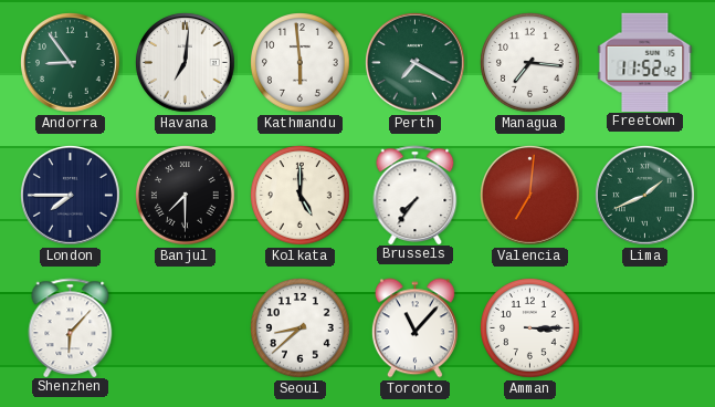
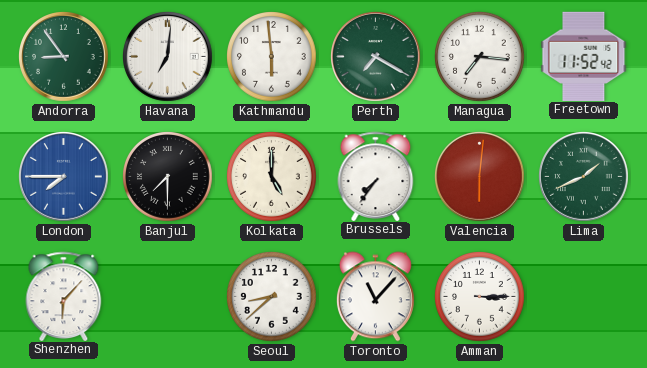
London dial: navy -> blue (64, 177)
Valencia: 7:01 -> 6:01 (480, 177)
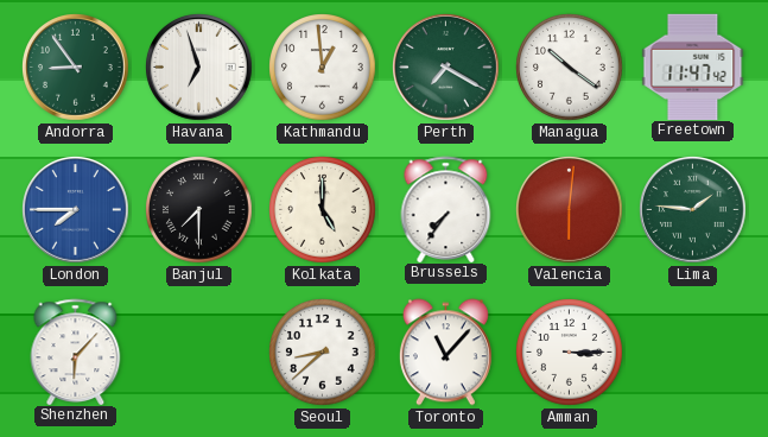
Havana: 7:01 -> 6:57 (199, 68)
Kathmandu: 5:59 -> 12:59 (323, 68)
Managua: 7:16 -> 10:21 (570, 68)
Freetown: 11:52 -> 11:47 (693, 66)
Lima: 1:41 -> 1:46 (693, 210)
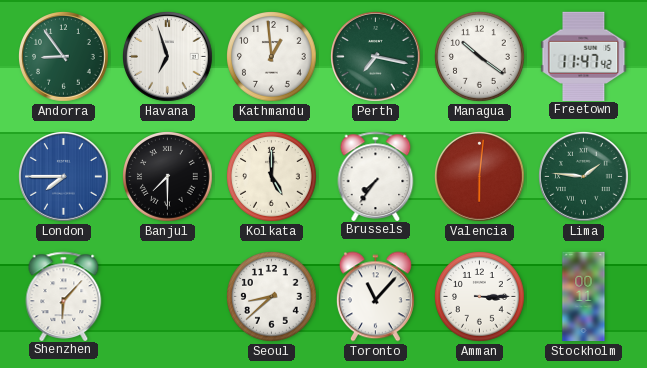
Perth: 7:20 -> 7:17 (376, 57)
Stockholm: none -> 00:11 (584, 297)
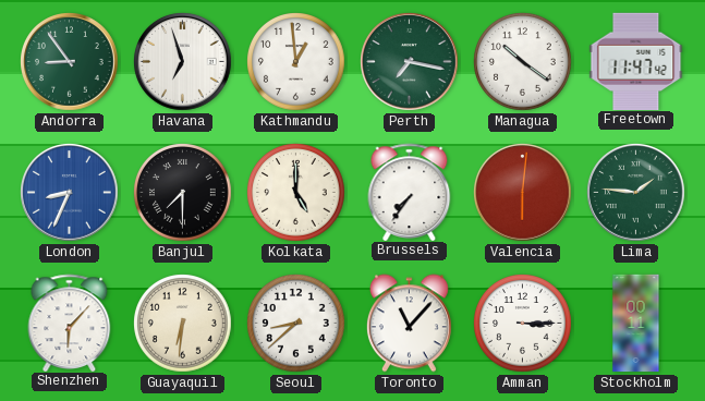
London: 7:45 -> 8:34 (70, 193)
Guayaquil: none -> 6:31 (183, 324)
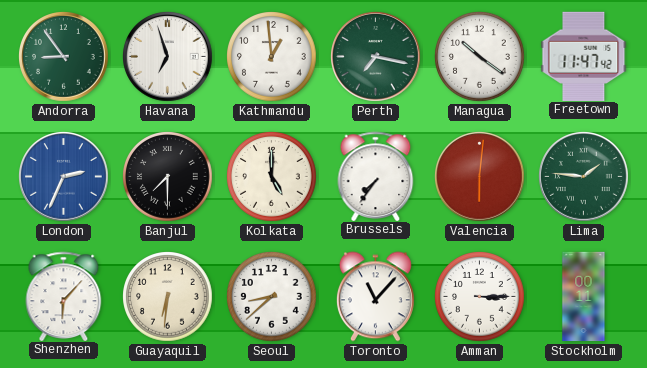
London: 8:34 -> 2:34 (64, 177)
